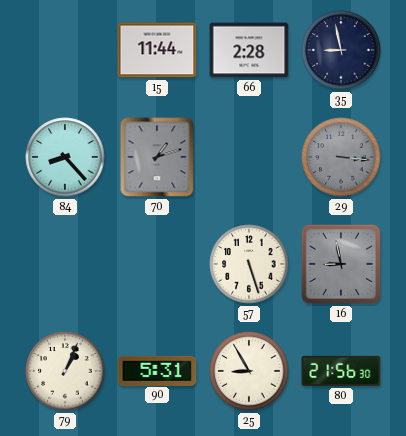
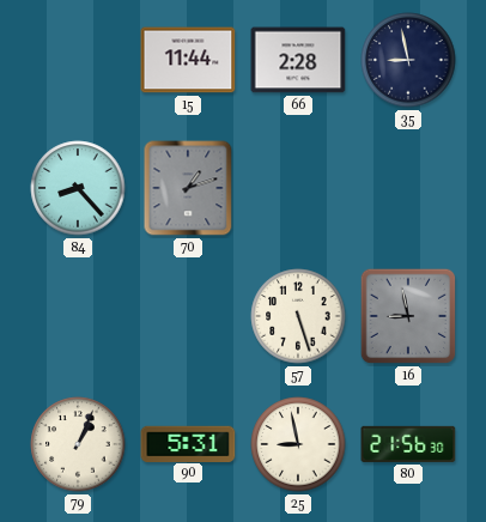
29: 3:16 -> none (341, 157)
25: 8:55 -> 8:58 (298, 444)
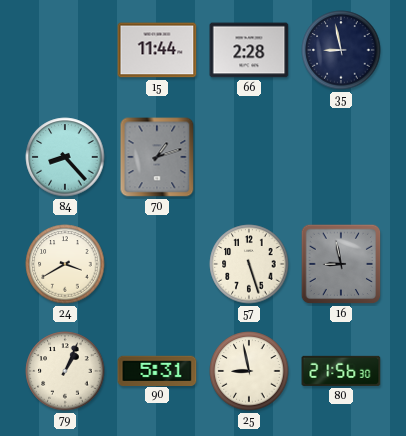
24: none -> 3:40 (65, 264)
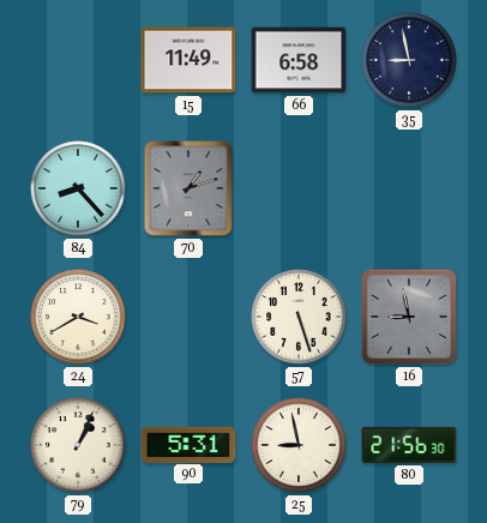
15: 11:44 -> 11:49 (188, 60)
66: 2:28 -> 6:58 (299, 60)
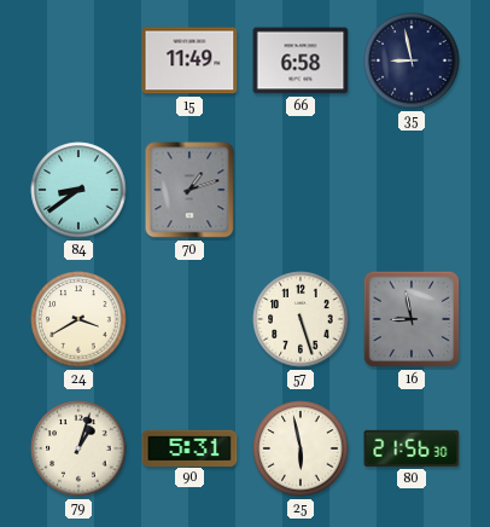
84: 8:23 -> 8:39 (78, 190)
79: 1:04 -> 1:03 (78, 448)
25: 8:58 -> 5:58 (301, 448)
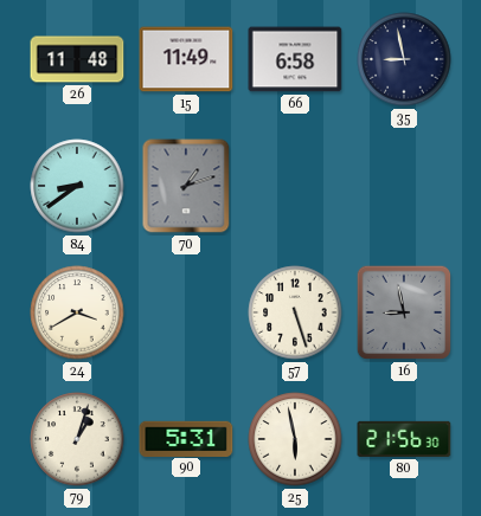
26: none -> 11:48 (77, 59)
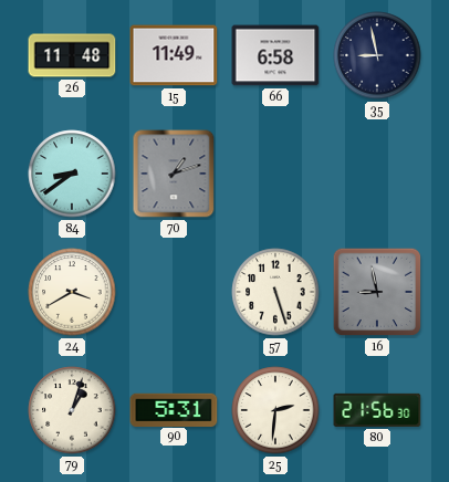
25: 5:58 -> 2:31 (275, 410)
